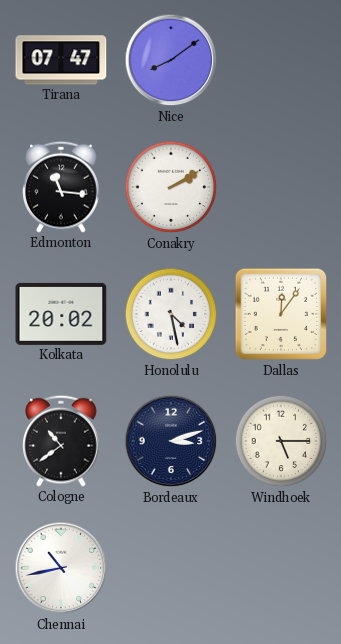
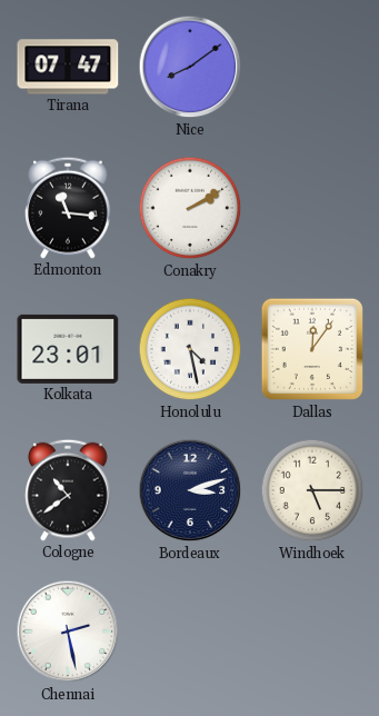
Kolkata: 20:02 -> 23:01 (68, 349)
Chennai: 10:43 -> 2:28 (68, 632)
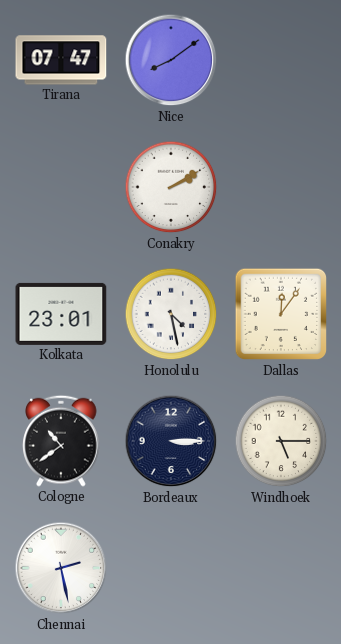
Edmonton: 11:16 -> none (68, 208)
Bordeaux: 3:12 -> 3:15 (171, 441)
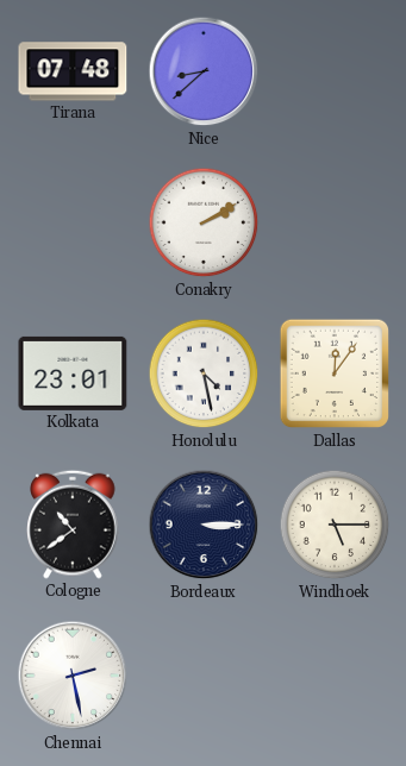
Tirana: 07:47 -> 07:48 (73, 71)
Nice: 8:09 -> 8:38 (204, 71)
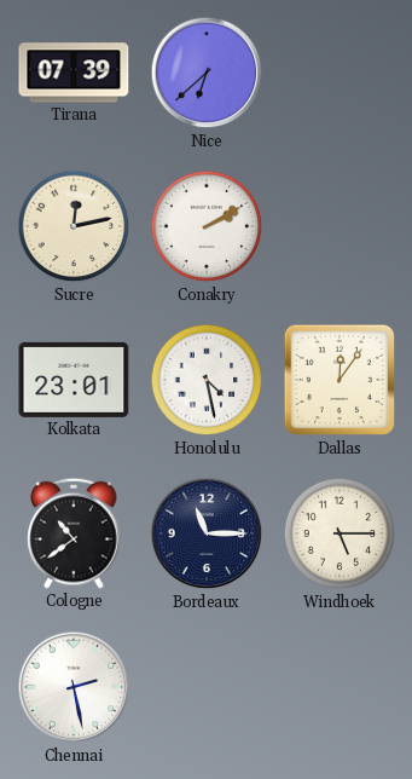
Tirana: 07:48 -> 07:39 (74, 73)
Nice: 8:38 -> 6:38 (207, 73)
Sucre: none -> 12:13 (74, 226)
Bordeaux: 3:15 -> 11:15 (207, 533)
